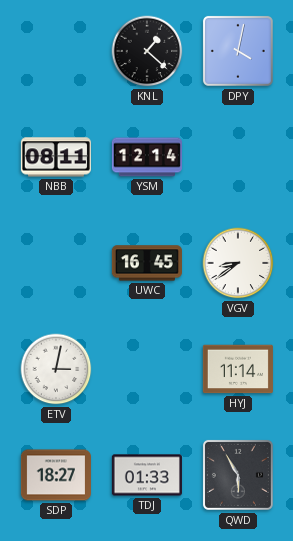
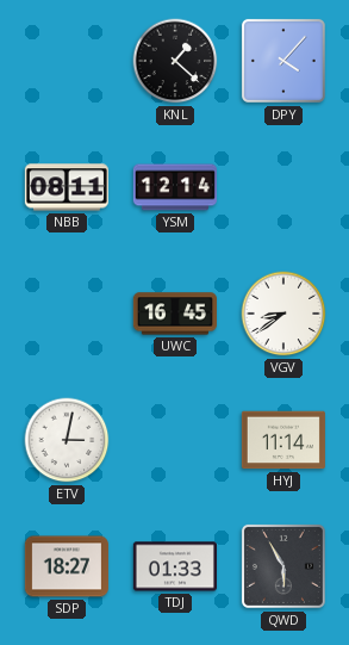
DPY: 4:02 -> 4:07 (283, 61)
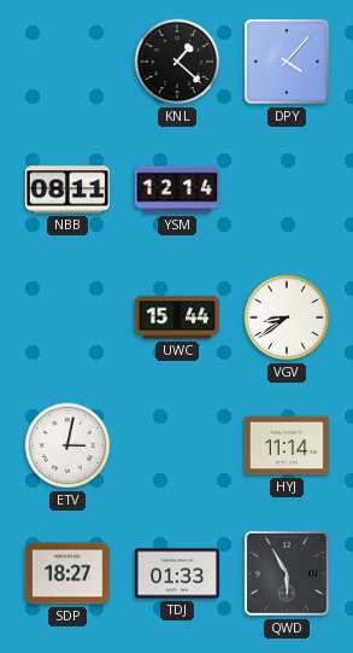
UWC: 16:45 -> 15:44 (177, 317)
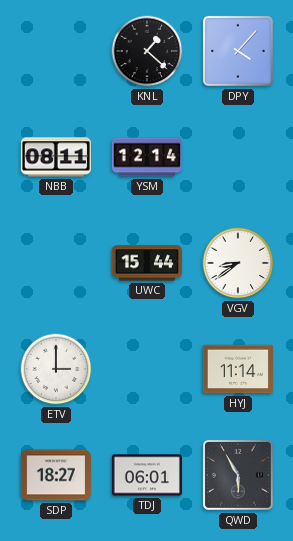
ETV: 3:02 -> 3:00 (56, 369)
TDJ: 01:33 -> 06:01 (147, 475)
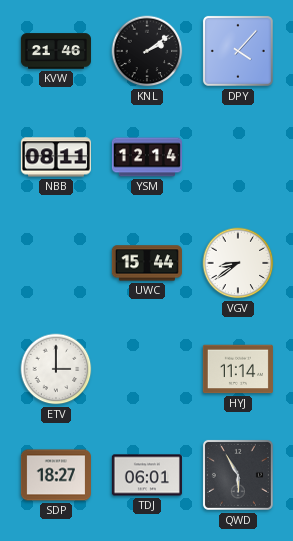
KVW: none -> 21:46 (56, 51)
KNL: 1:22 -> 2:09 (147, 51)
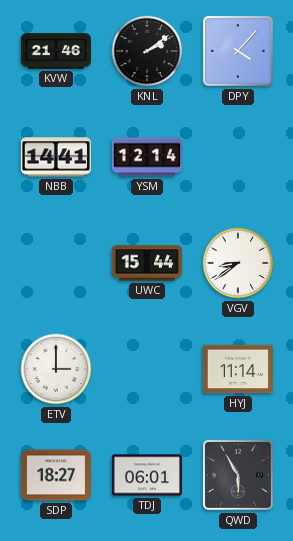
NBB: 08:11 -> 14:41 (56, 157)
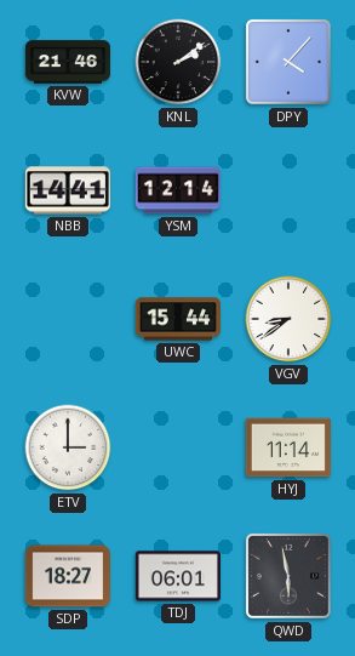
QWD: 5:55 -> 5:58 (288, 576)
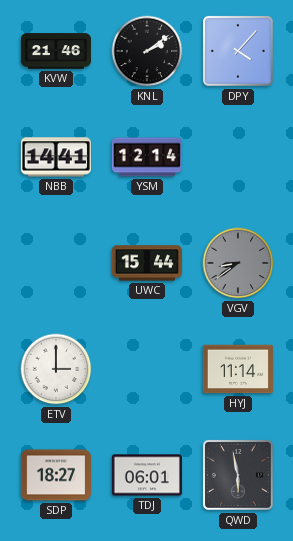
VGV dial: white -> grey (238, 263)
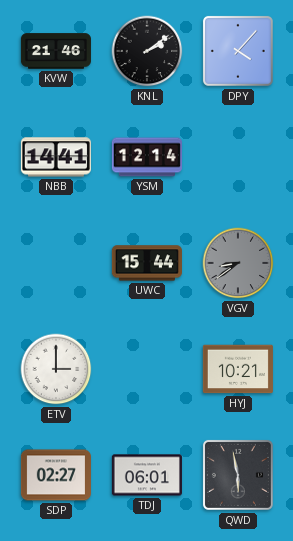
HYJ: 11:14 -> 10:21 (238, 369)
SDP: 18:27 -> 02:27 (56, 475)
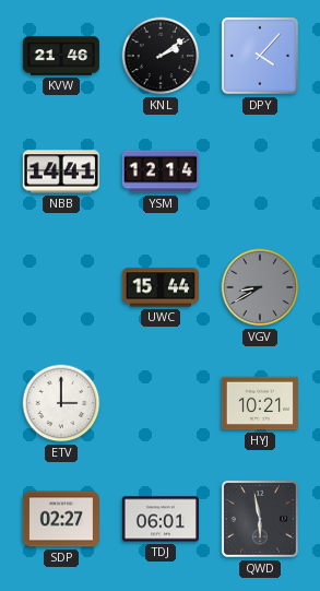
VGV: 8:39 -> 8:40 (260, 287)
